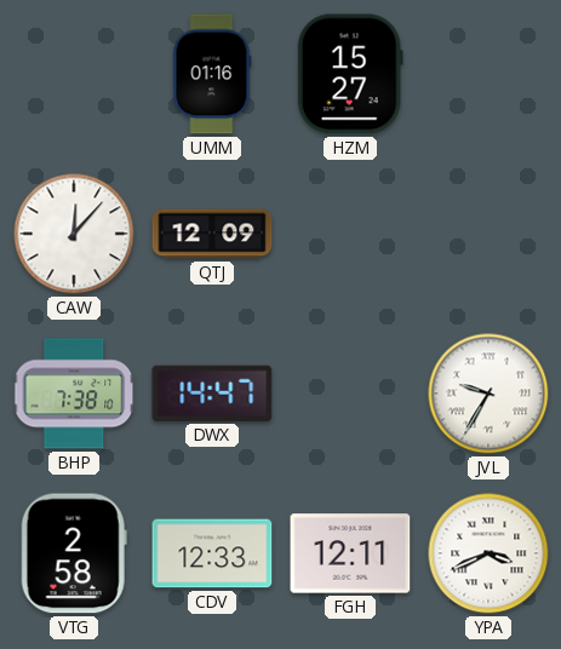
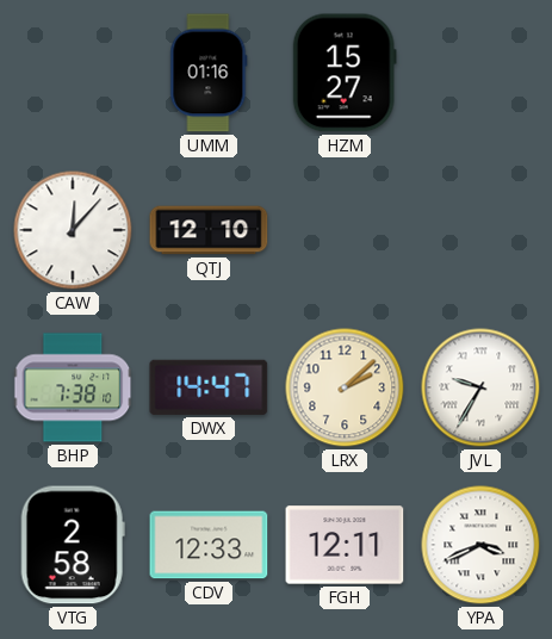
QTJ: 12:09 -> 12:10 (209, 230)
LRX: none -> 2:08 (345, 387)
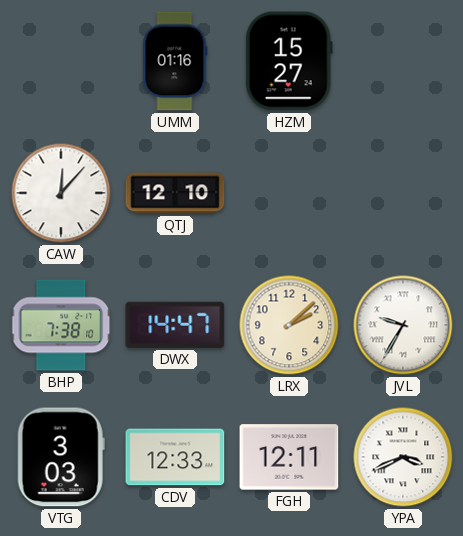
VTG: 2:58 -> 3:03 (61, 457)
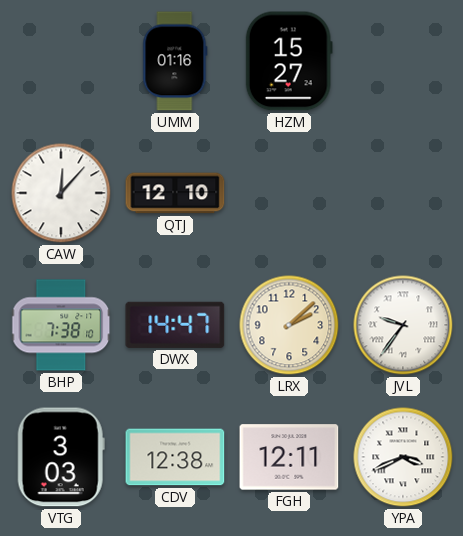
JVL: 9:35 -> 9:36 (403, 325)
CDV: 12:33 -> 12:38 (175, 457)
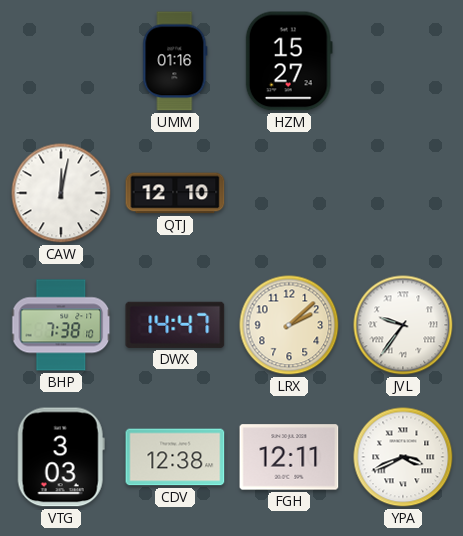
CAW: 12:07 -> 12:02 (61, 193)
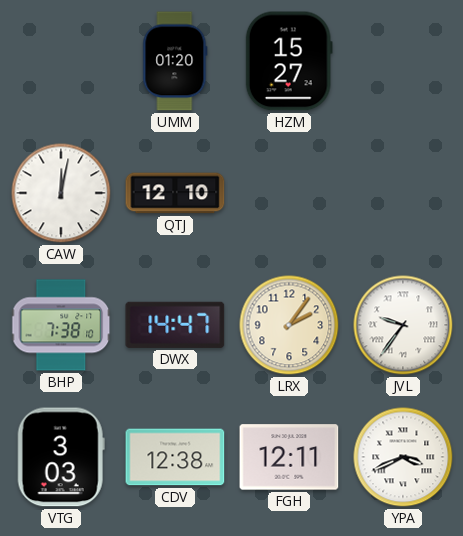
UMM: 01:16 -> 01:20 (175, 61)
LRX: 2:08 -> 2:06 (289, 325)
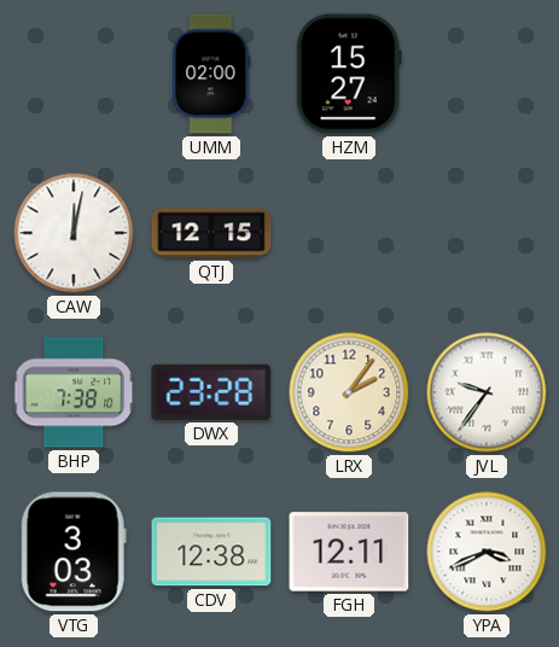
UMM: 01:20 -> 02:00 (211, 74)
QTJ: 12:10 -> 12:15 (211, 233)
DWX: 14:47 -> 23:28 (211, 392)
